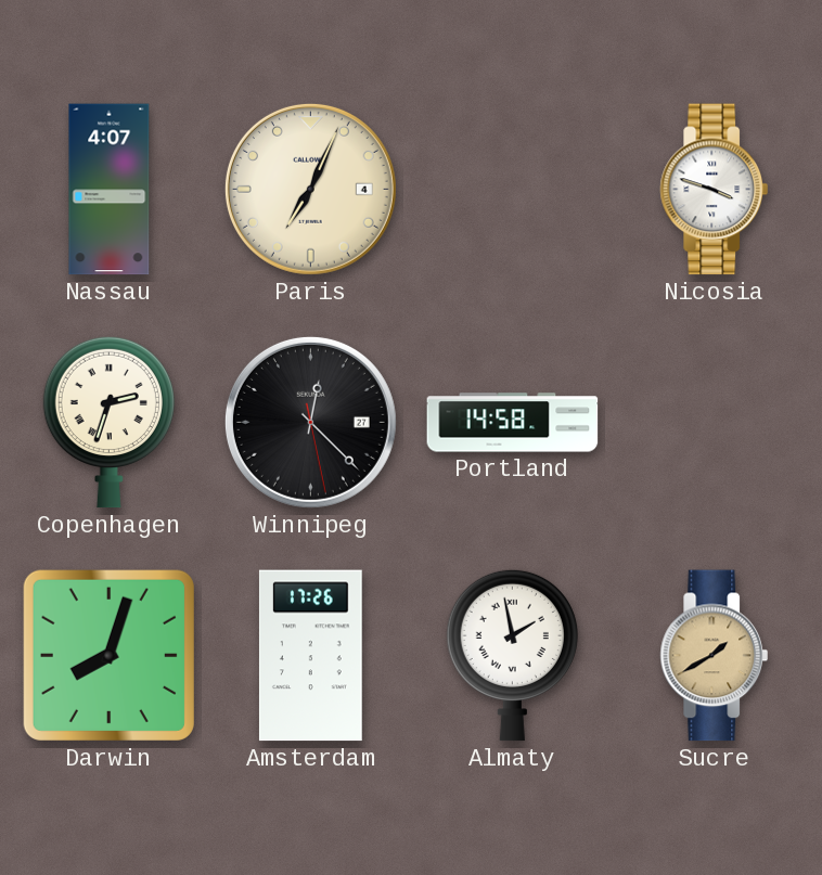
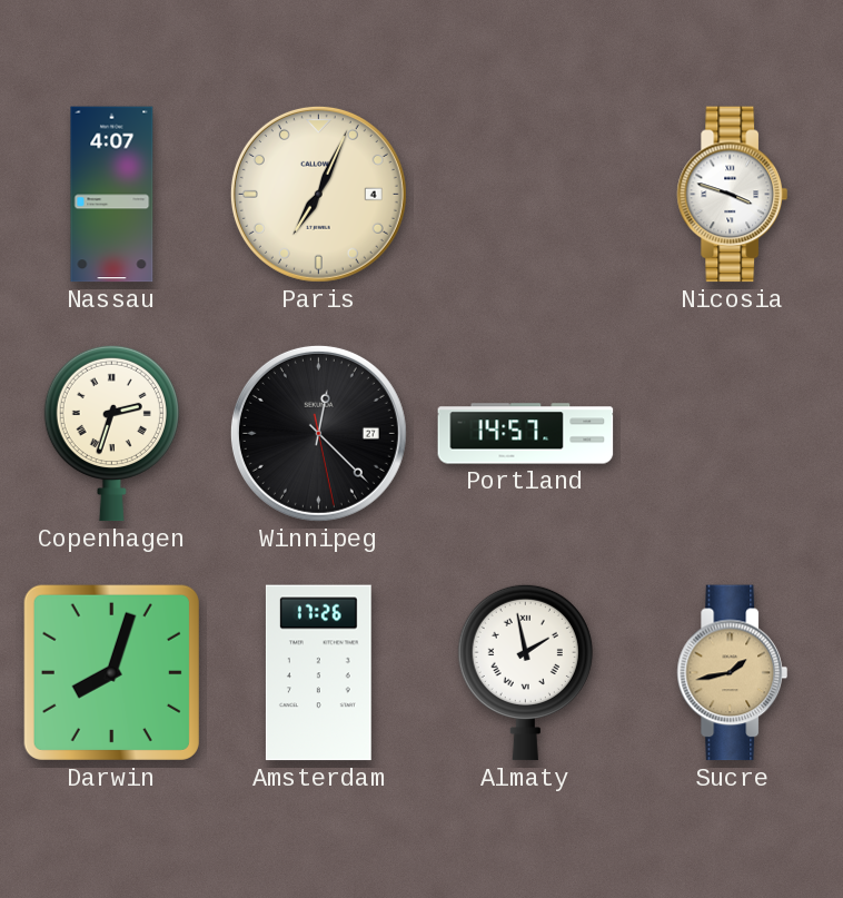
Portland: 14:58 -> 14:57 (526, 434)
Sucre: 1:40 -> 1:43 (733, 673)
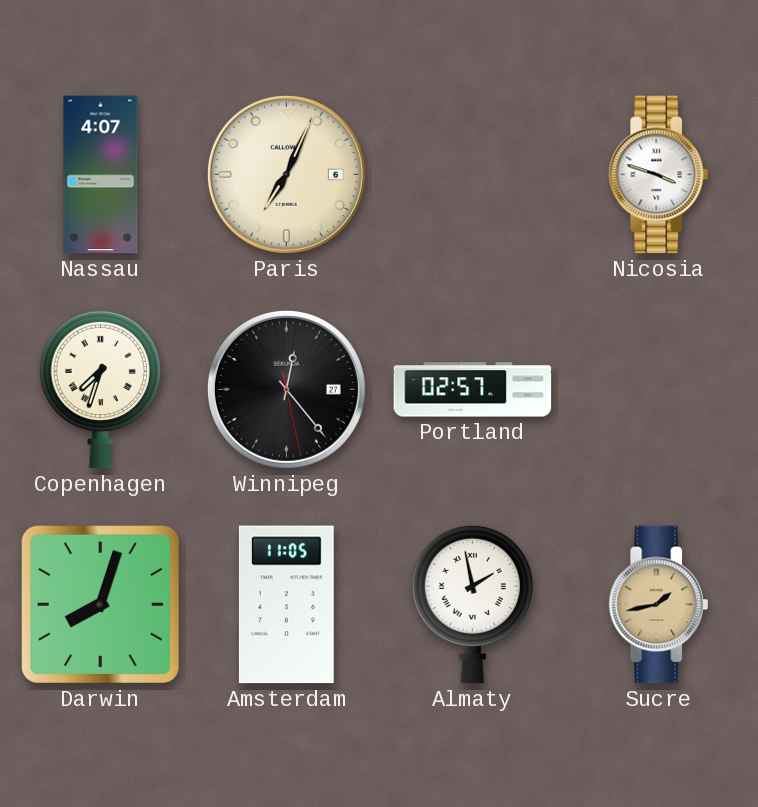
Paris date: 4 -> 6 (286, 174)
Copenhagen: 2:33 -> 7:33 (100, 389)
Winnipeg: 12:22 -> 12:23 (286, 389)
Portland: 14:57 -> 02:57 (473, 390)
Amsterdam: 17:26 -> 11:05 (286, 605)
